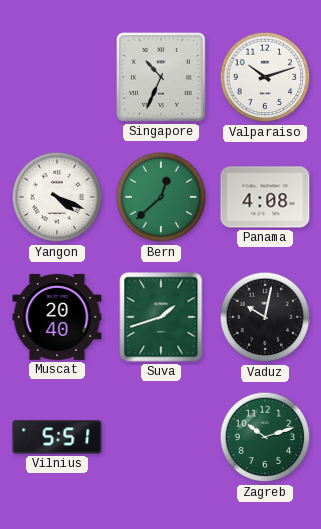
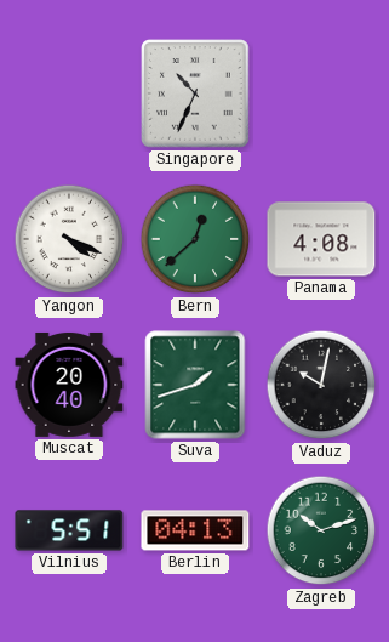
Valparaiso: 10:12 -> none (265, 77)
Berlin: none -> 04:13 (195, 530)
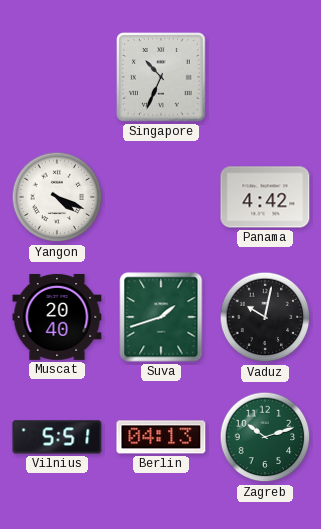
Bern: 12:38 -> none (195, 239)
Panama: 4:08 -> 4:42 (265, 197)
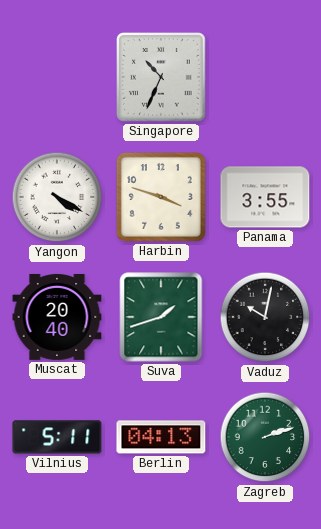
Yangon: 4:19 -> 4:20 (57, 197)
Harbin: none -> 3:48 (161, 197)
Panama: 4:42 -> 3:55 (265, 197)
Vilnius: 5:51 -> 5:11 (57, 437)
Zagreb: 10:12 -> 2:12 (265, 437)
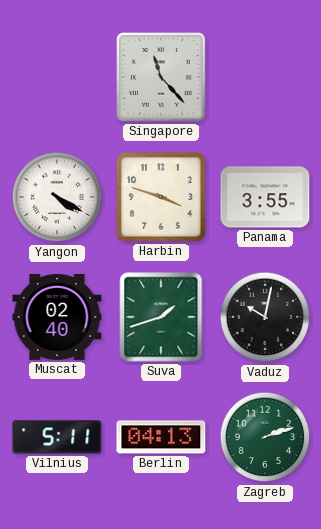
Singapore: 10:34 -> 11:23 (162, 78)
Muscat: 20:40 -> 02:40 (57, 317)
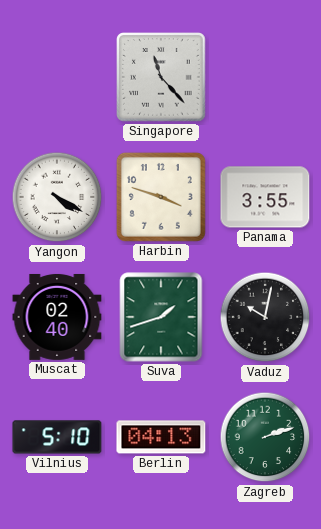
Vilnius: 5:11 -> 5:10 (57, 437)
